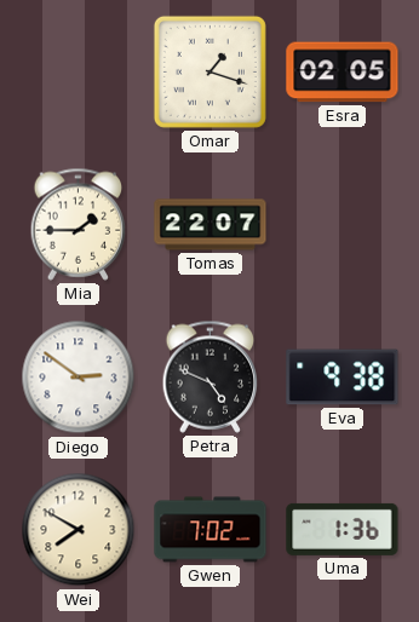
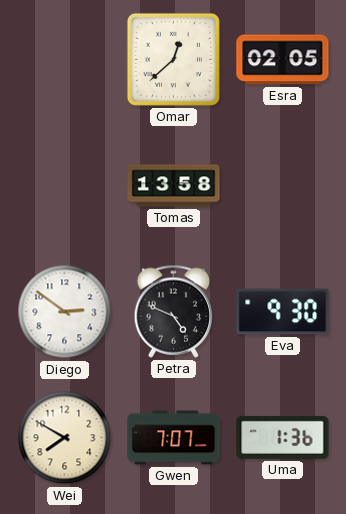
Omar: 1:18 -> 12:38 (173, 59)
Mia: 1:45 -> none (79, 224)
Tomas: 22:07 -> 13:58 (174, 186)
Eva: 9:38 -> 9:30 (283, 312)
Gwen: 7:02 -> 7:07 (174, 438)
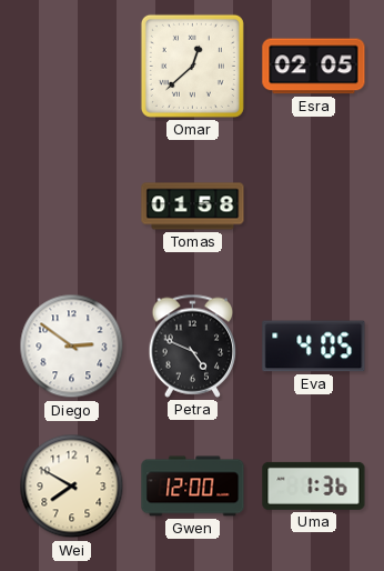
Tomas: 13:58 -> 01:58 (193, 207)
Eva: 9:30 -> 4:05 (314, 347)
Gwen: 7:07 -> 12:00 (193, 487)
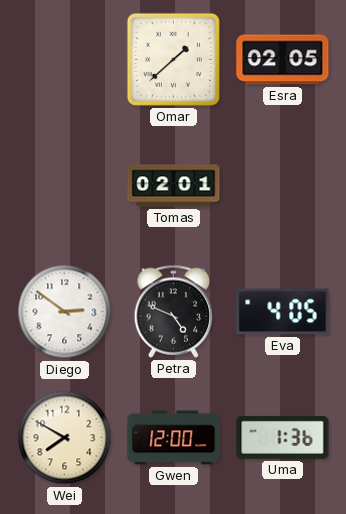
Omar: 12:38 -> 1:38 (173, 59)
Tomas: 01:58 -> 02:01 (174, 186)
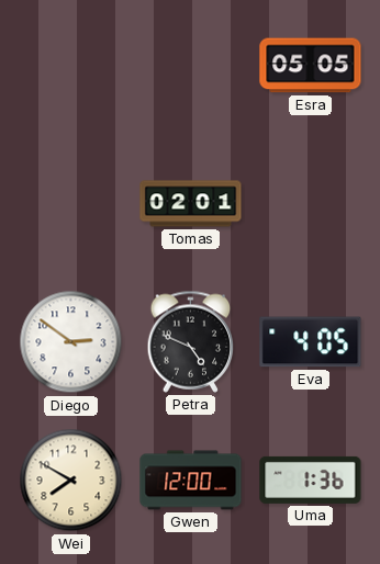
Omar: 1:38 -> none (173, 59)
Esra: 02:05 -> 05:05 (311, 66)
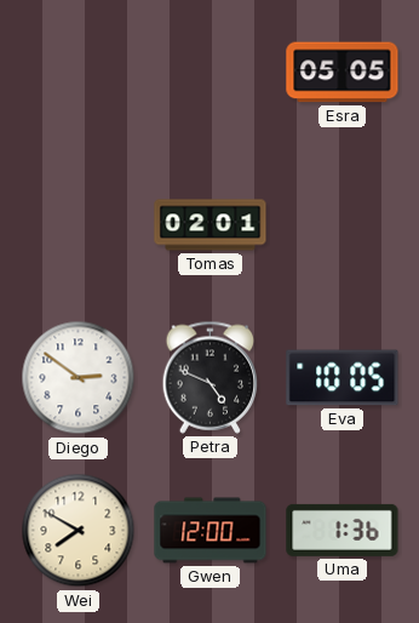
Eva: 4:05 -> 10:05 (343, 378)
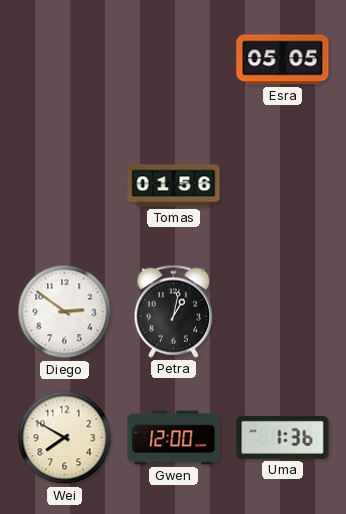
Tomas: 02:01 -> 01:56 (174, 186)
Petra: 4:49 -> 1:02 (174, 311)
Eva: 10:05 -> none (343, 378)
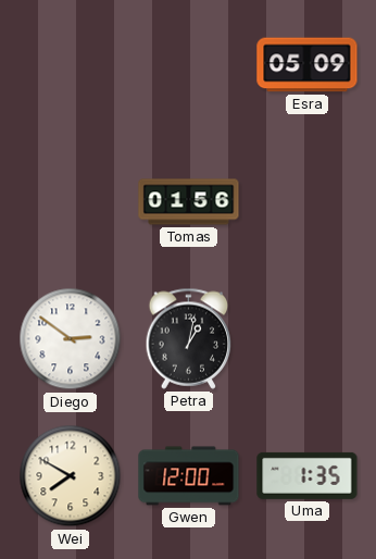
Esra: 05:05 -> 05:09 (308, 65)
Uma: 1:36 -> 1:35 (308, 475)
